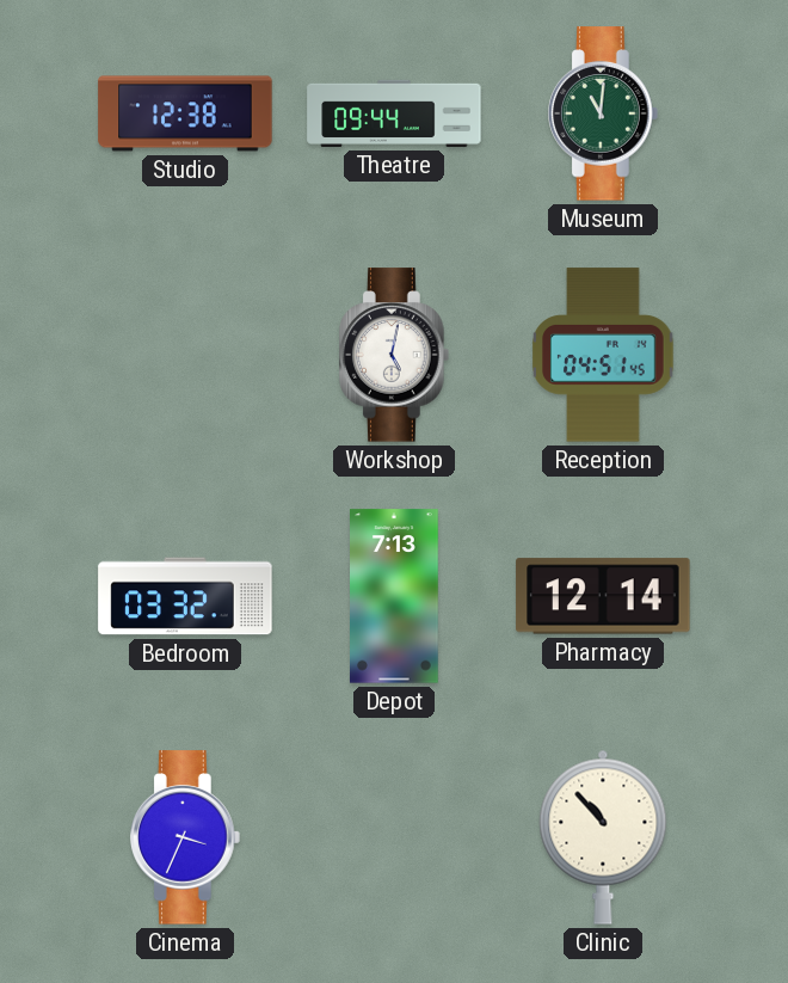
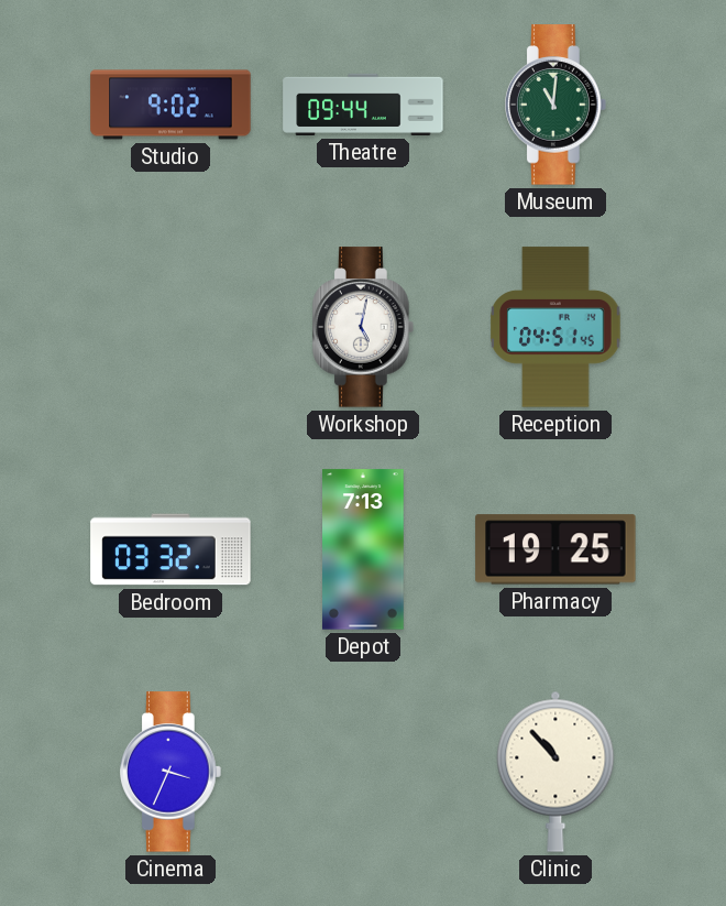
Studio: 12:38 -> 9:02 (170, 105)
Pharmacy: 12:14 -> 19:25 (555, 549)
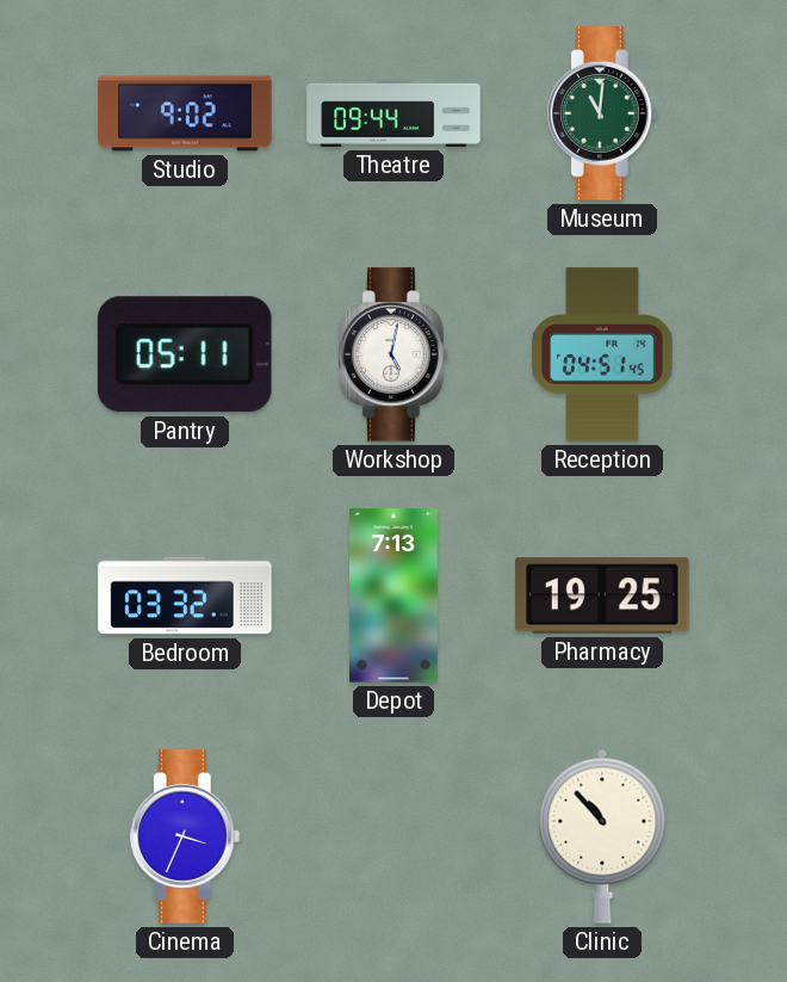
Pantry: none -> 05:11 (185, 354)
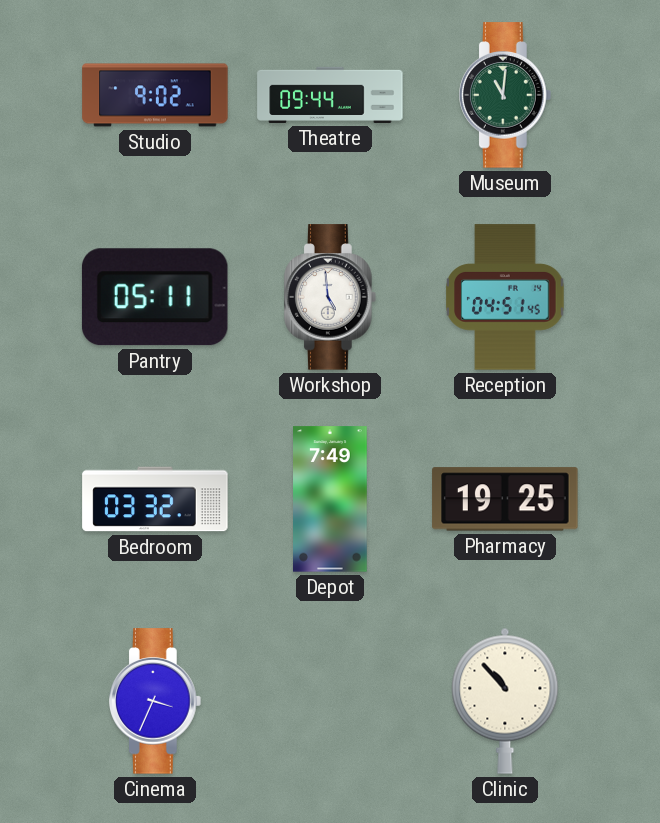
Workshop: 5:02 -> 4:59 (331, 297)
Depot: 7:13 -> 7:49 (331, 499)
